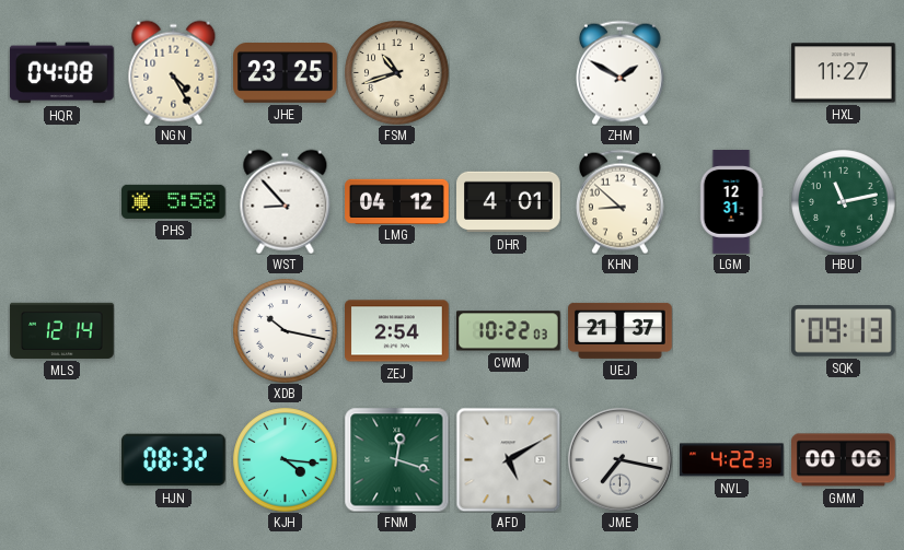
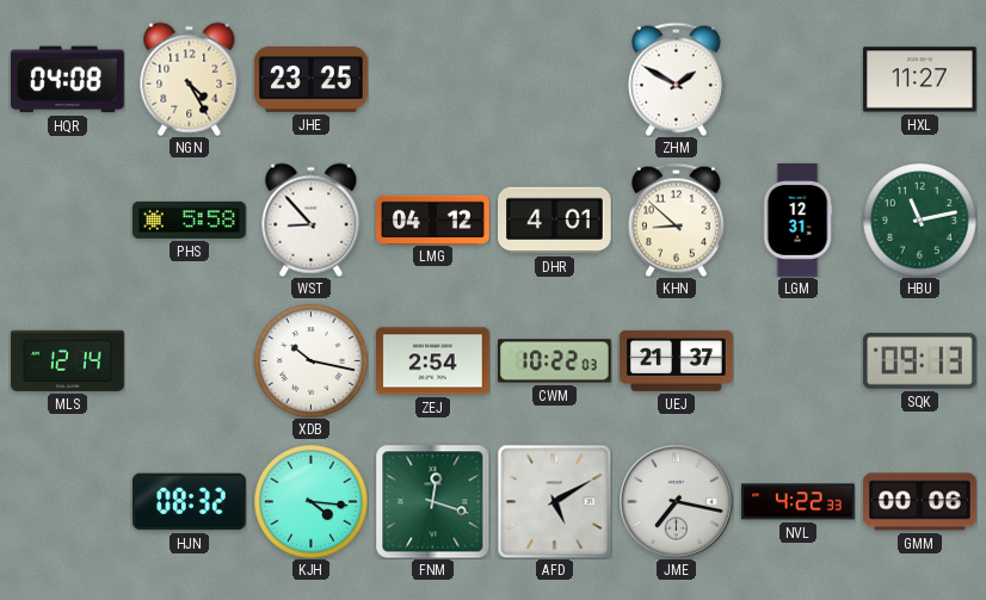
FSM: 10:42 -> none (396, 72)
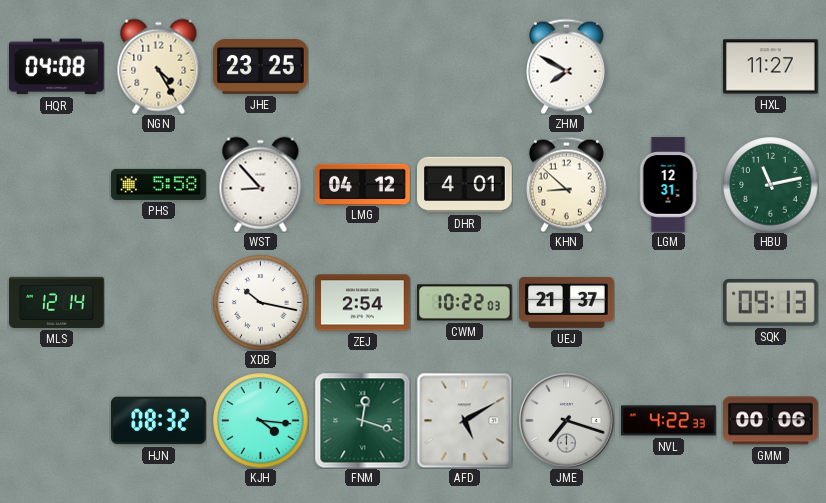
ZHM: 1:50 -> 7:50 (567, 66)
JME: 7:17 -> 7:18 (567, 421)
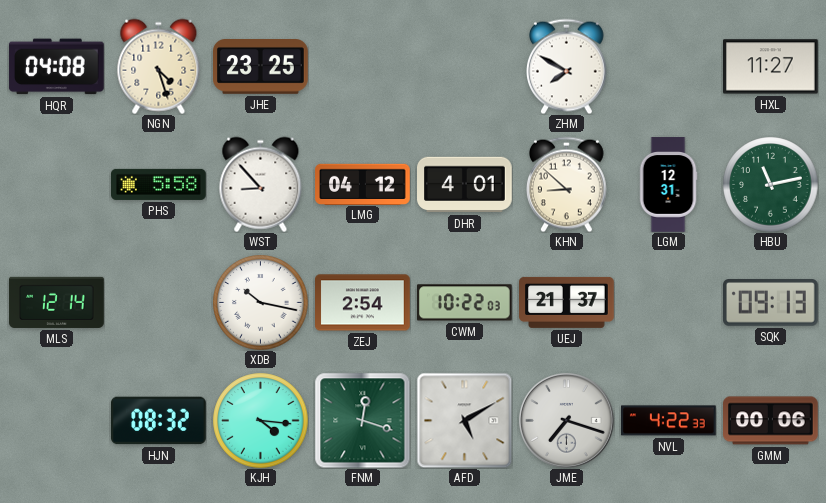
NGN: 4:25 -> 4:27 (159, 66)
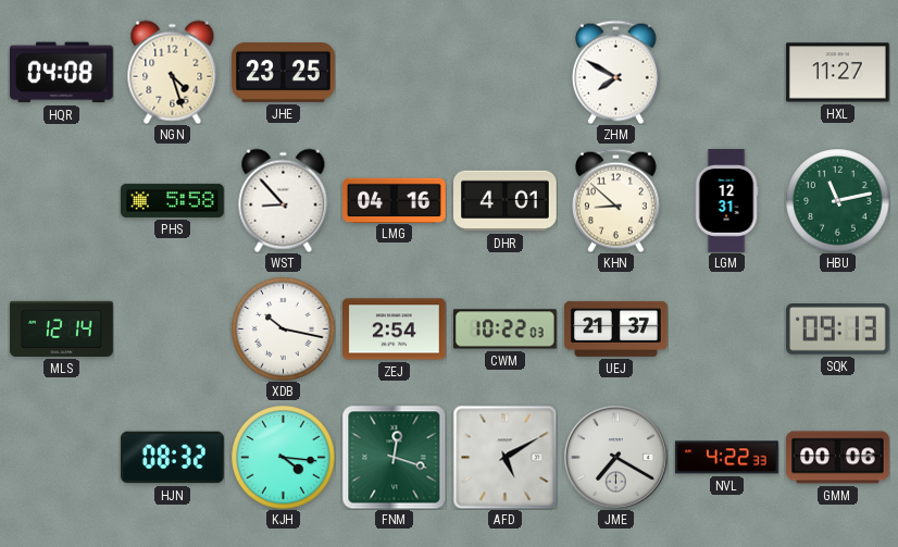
LMG: 04:12 -> 04:16 (395, 200)
JME: 7:18 -> 7:20 (616, 458)
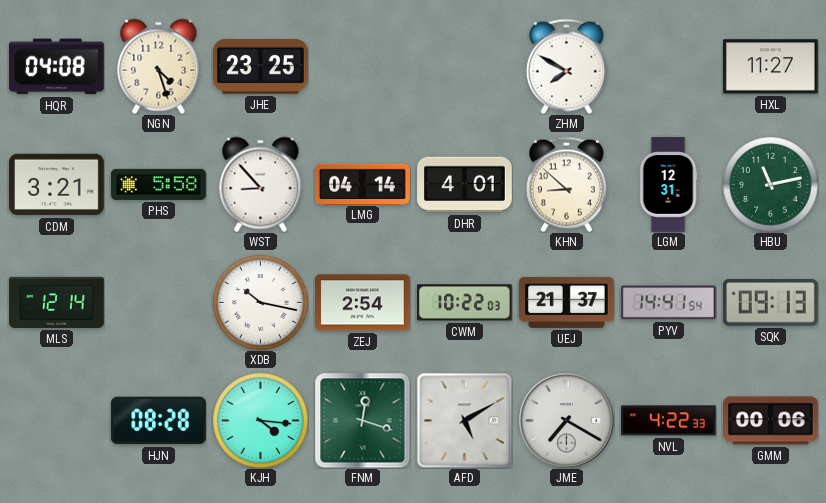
CDM: none -> 3:21 (57, 185)
LMG: 04:16 -> 04:14 (363, 184)
PYV: none -> 14:41 (669, 303)
HJN: 08:32 -> 08:28 (159, 421)
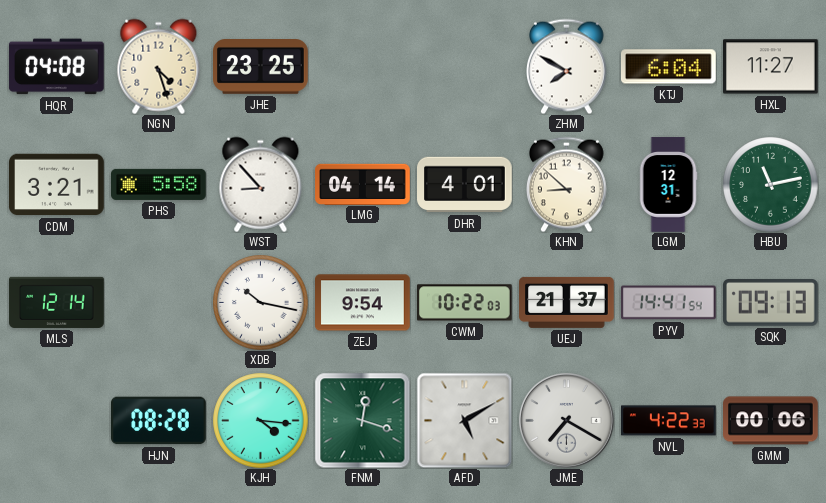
KTJ: none -> 6:04 (669, 67)
ZEJ: 2:54 -> 9:54 (363, 303)
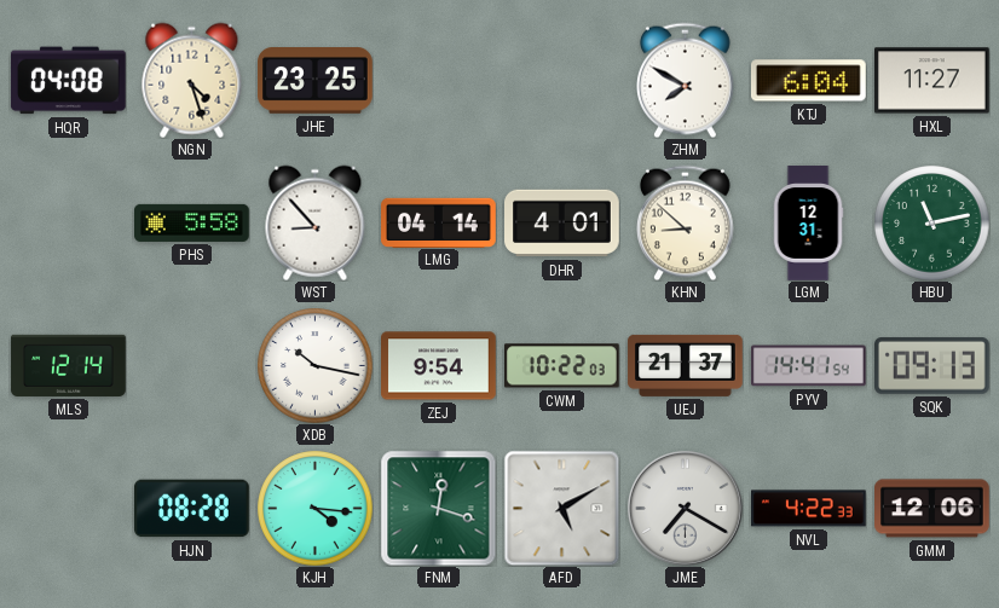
CDM: 3:21 -> none (57, 185)
GMM: 00:06 -> 12:06 (932, 509)
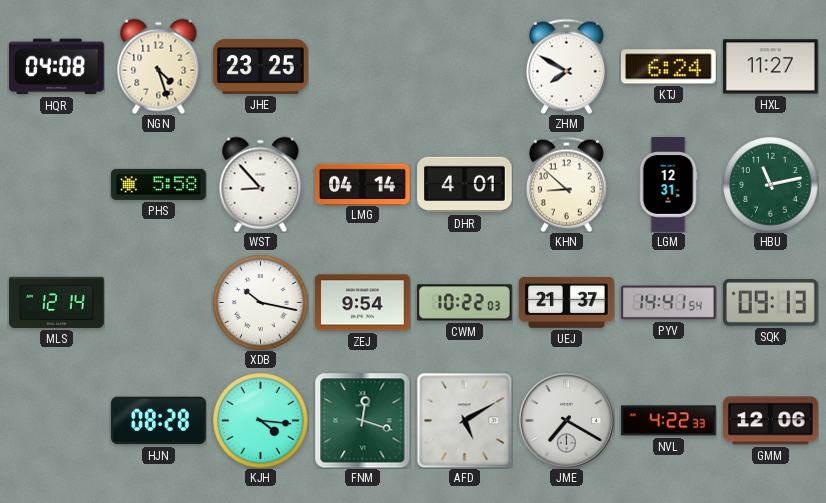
KTJ: 6:04 -> 6:24 (669, 67)
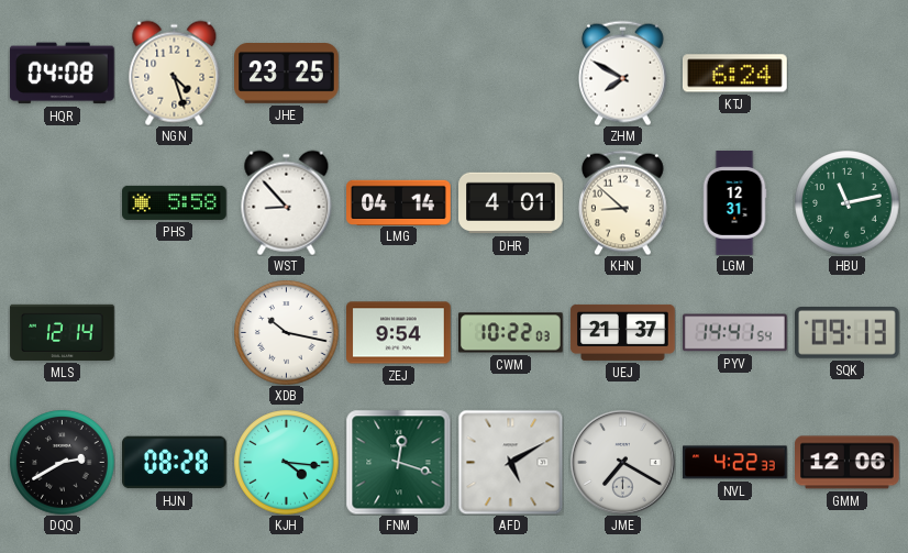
HXL: 11:27 -> none (771, 67)
DQQ: none -> 2:40 (62, 462)
